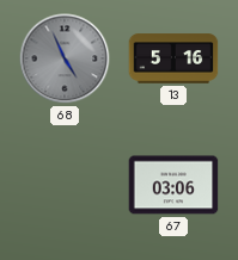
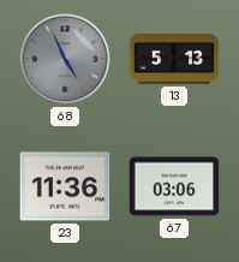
13: 5:16 -> 5:13 (174, 59)
23: none -> 11:36 (65, 186)
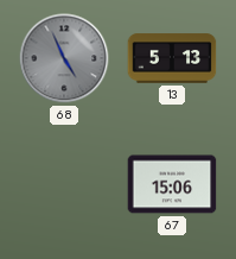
23: 11:36 -> none (65, 186)
67: 03:06 -> 15:06 (172, 184)
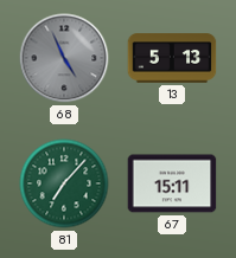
81: none -> 7:07 (64, 183)
67: 15:06 -> 15:11 (172, 183)
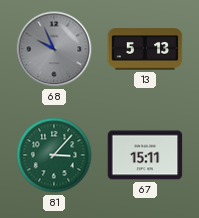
68: 4:56 -> 9:56 (54, 49)
81: 7:07 -> 3:07 (54, 155)
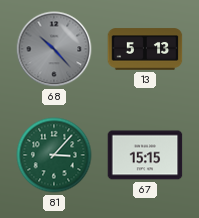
68: 9:56 -> 10:23 (54, 49)
67: 15:11 -> 15:15 (145, 155)
